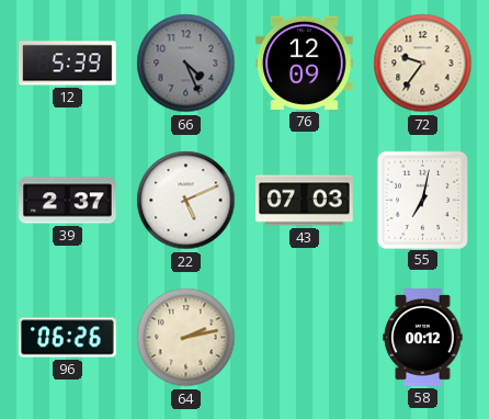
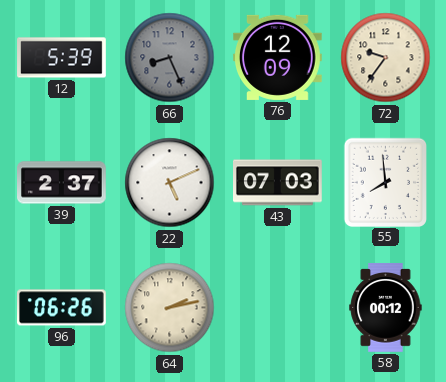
66: 4:26 -> 8:26 (170, 58)
55: 7:02 -> 7:59 (385, 182)
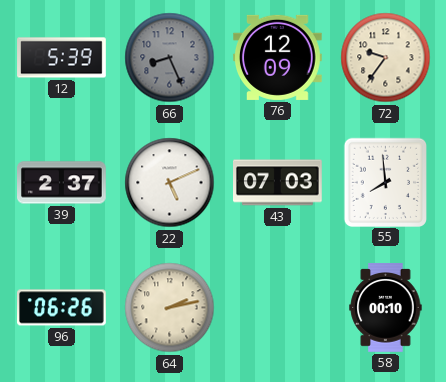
58: 00:12 -> 00:10 (386, 308)
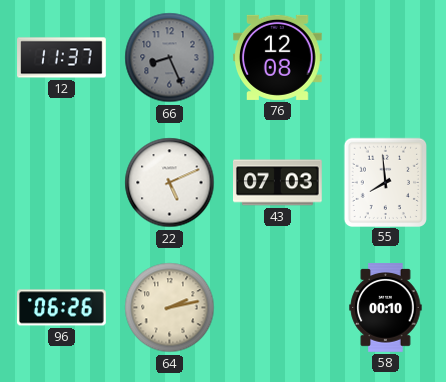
12: 5:39 -> 11:37 (62, 58)
76: 12:09 -> 12:08 (278, 57)
72: 9:36 -> none (386, 58)
39: 2:37 -> none (62, 183)
